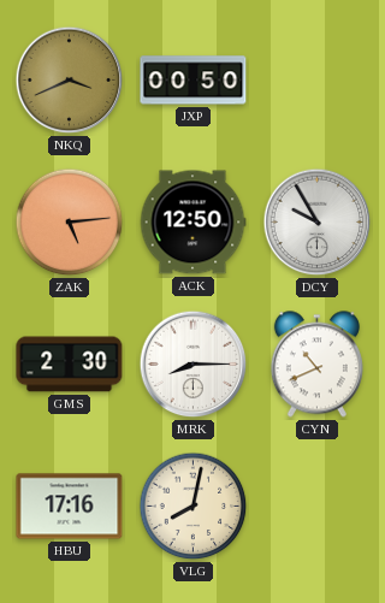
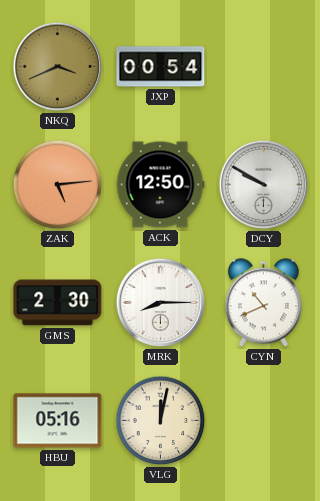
JXP: 00:50 -> 00:54 (161, 67)
DCY: 9:55 -> 9:50 (264, 185)
HBU: 17:16 -> 05:16 (58, 421)
VLG: 8:02 -> 12:02 (161, 421)
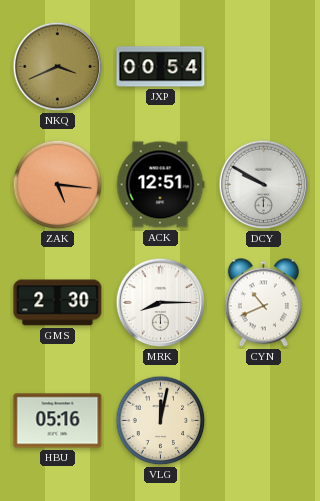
ZAK: 5:14 -> 5:16 (58, 185)
ACK: 12:50 -> 12:51 (160, 185)
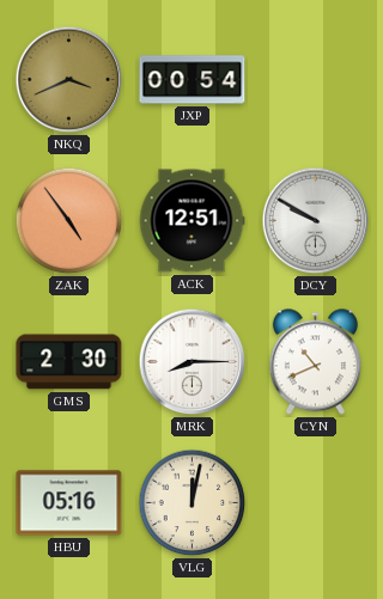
ZAK: 5:16 -> 4:54 (69, 221)
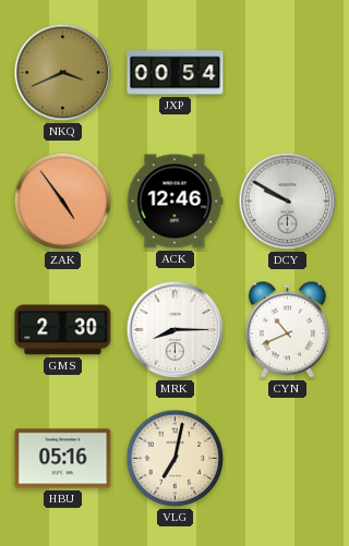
ACK: 12:51 -> 12:46 (174, 202)
VLG: 12:02 -> 7:02 (176, 459)
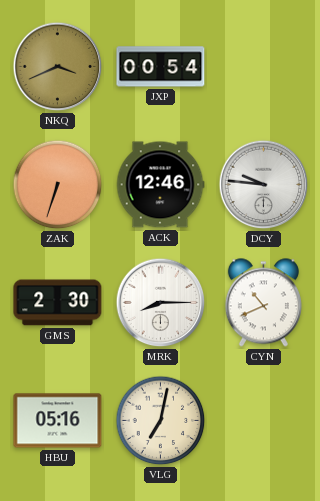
ZAK: 4:54 -> 6:33 (58, 185)
DCY: 9:50 -> 9:46 (264, 185)
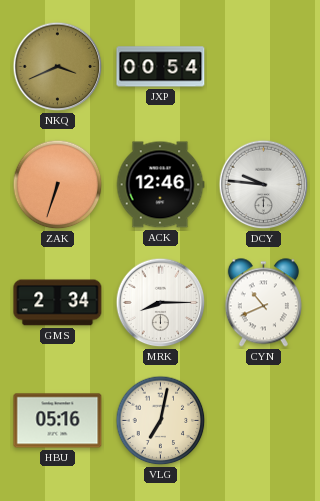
GMS: 2:30 -> 2:34 (58, 303)
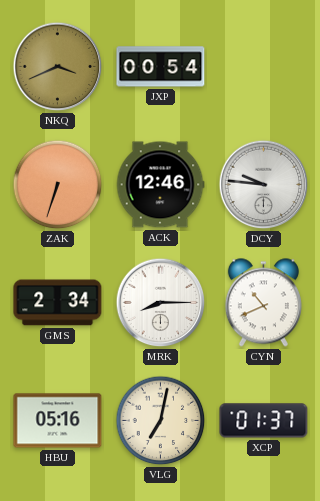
XCP: none -> 01:37 (264, 421)
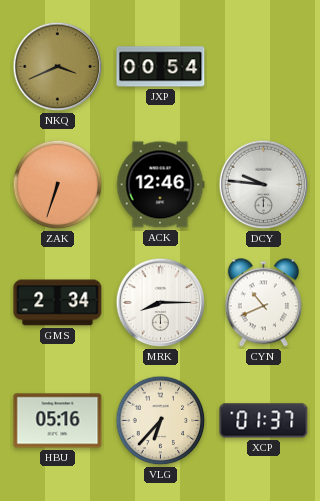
VLG: 7:02 -> 6:37 (161, 421)
